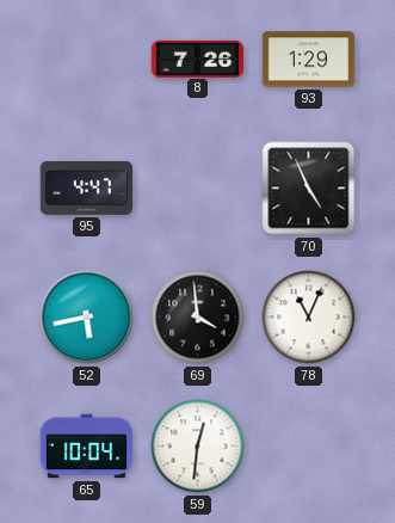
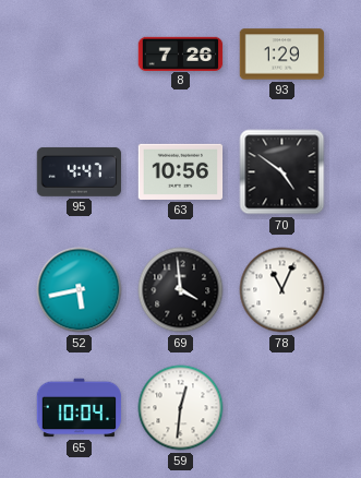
63: none -> 10:56 (181, 171)
70: 4:56 -> 4:51 (282, 172)
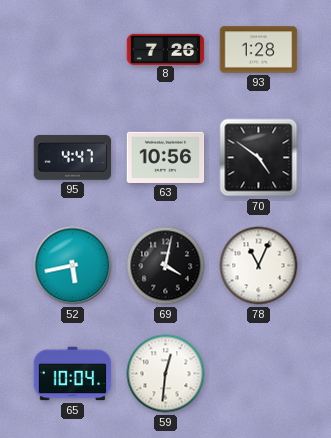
93: 1:29 -> 1:28 (259, 50)
69: 3:59 -> 4:02 (166, 266)
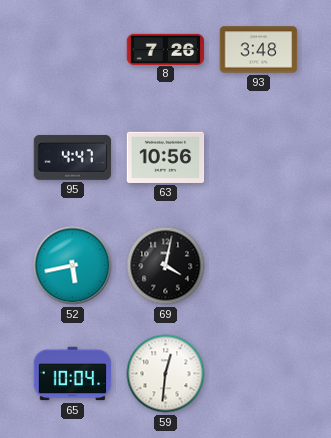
93: 1:28 -> 3:48 (259, 50)
70: 4:51 -> none (259, 158)
78: 11:04 -> none (259, 266)
